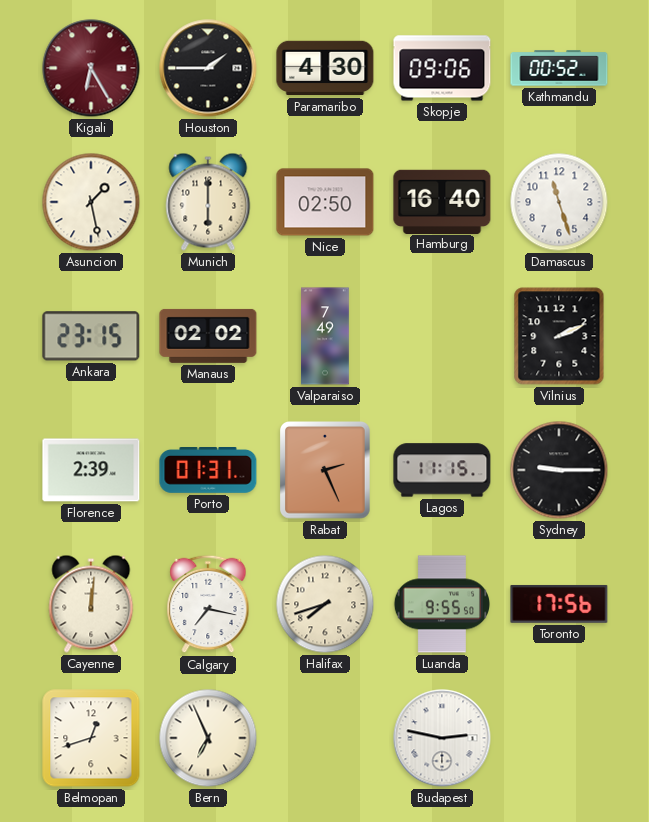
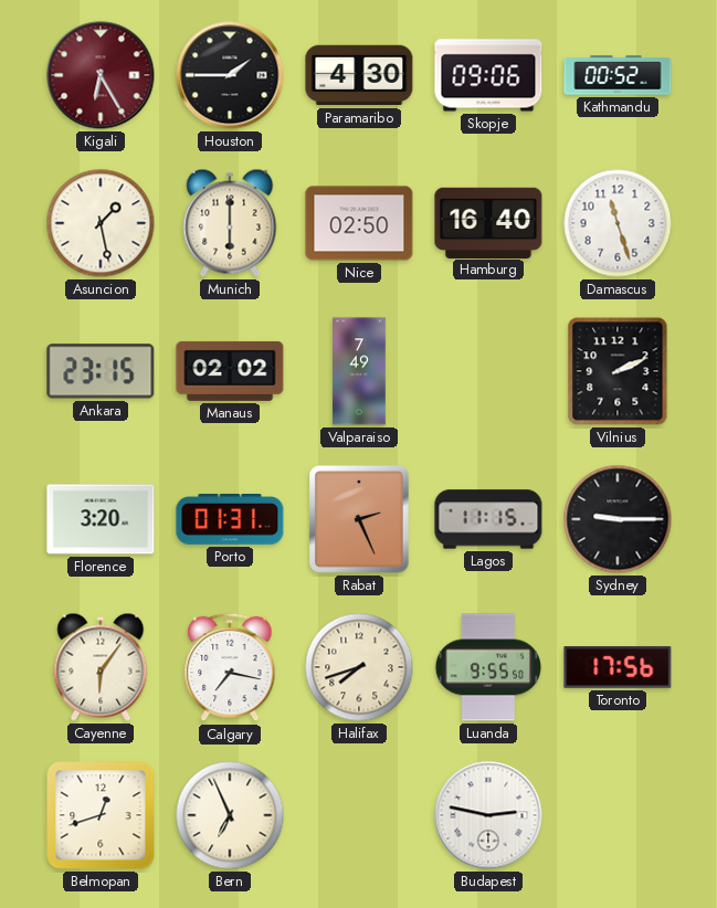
Florence: 2:39 -> 3:20 (101, 519)
Cayenne: 12:01 -> 6:06 (101, 667)
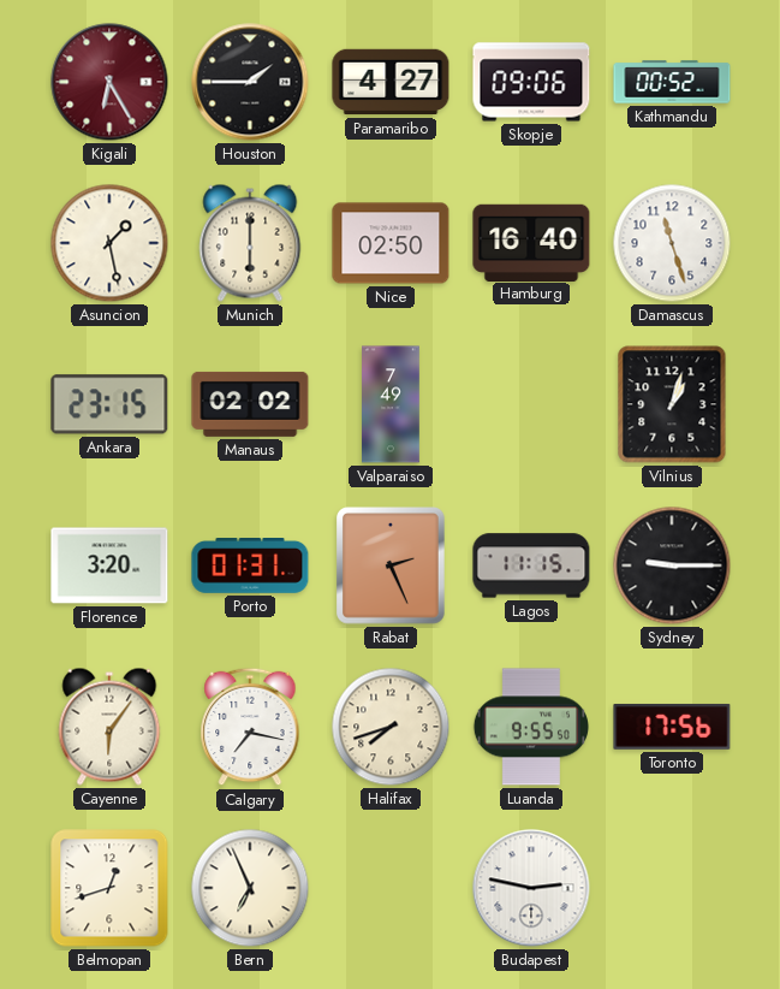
Paramaribo: 4:30 -> 4:27 (391, 82)
Vilnius: 2:11 -> 1:03 (672, 404)
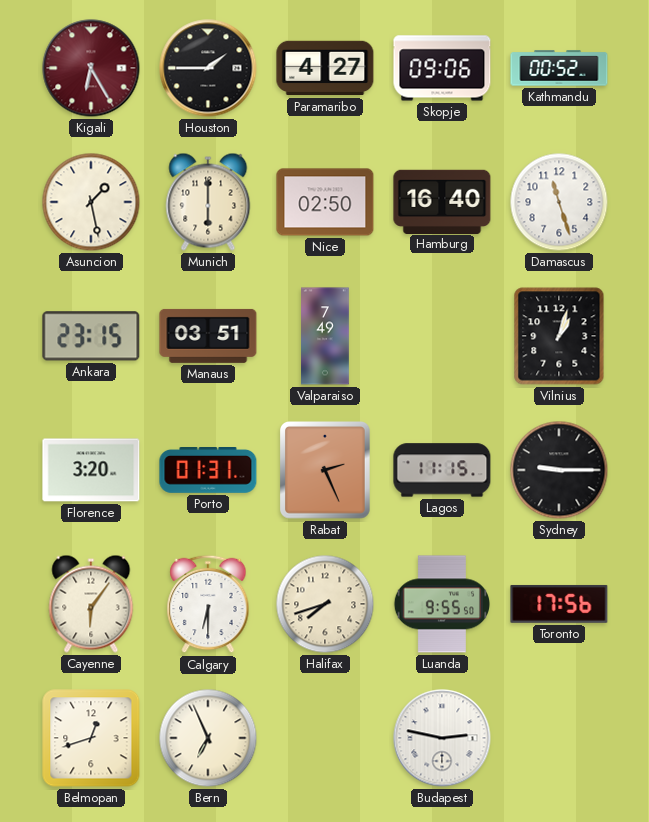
Manaus: 02:02 -> 03:51 (208, 336)
Calgary: 7:17 -> 6:30 (208, 604)
